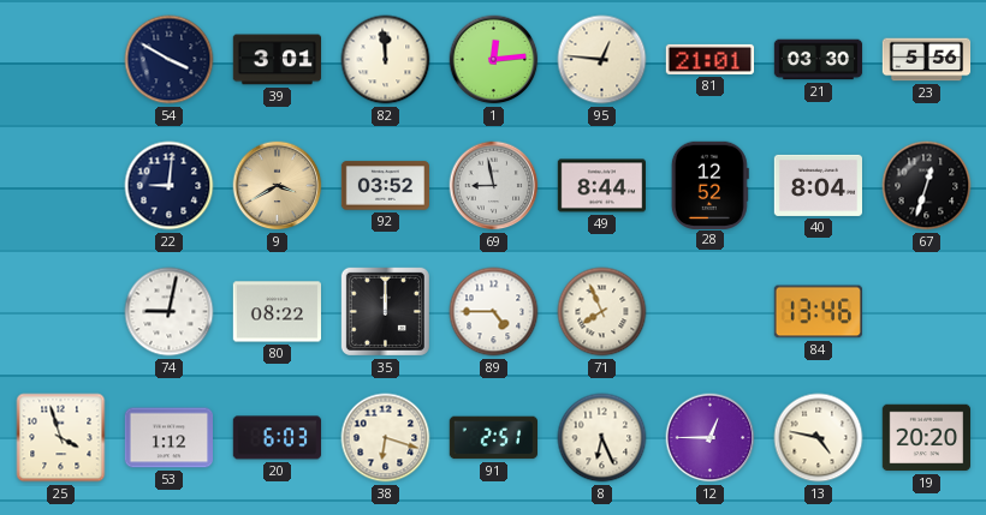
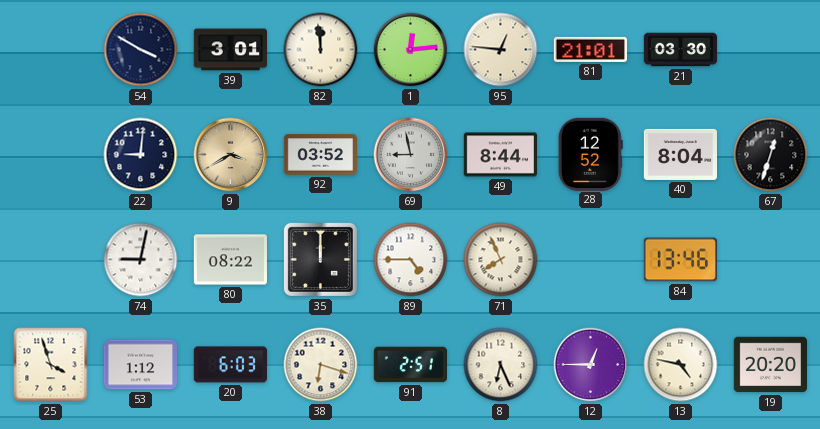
23: 5:56 -> none (927, 60)
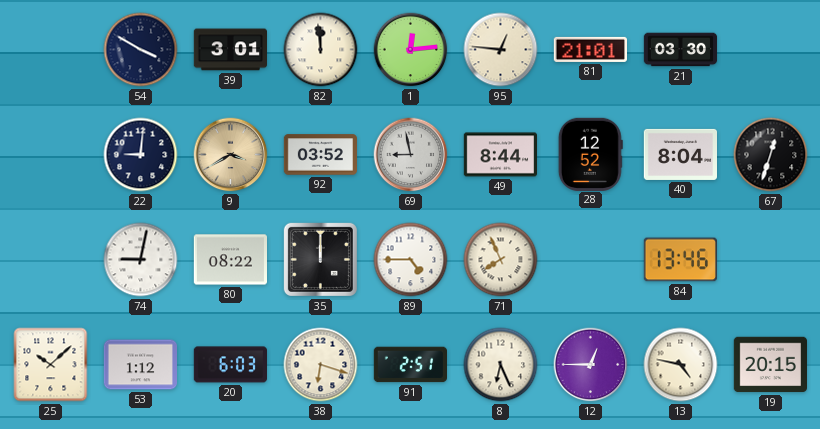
25: 3:57 -> 10:08 (51, 365)
19: 20:20 -> 20:15 (770, 365)
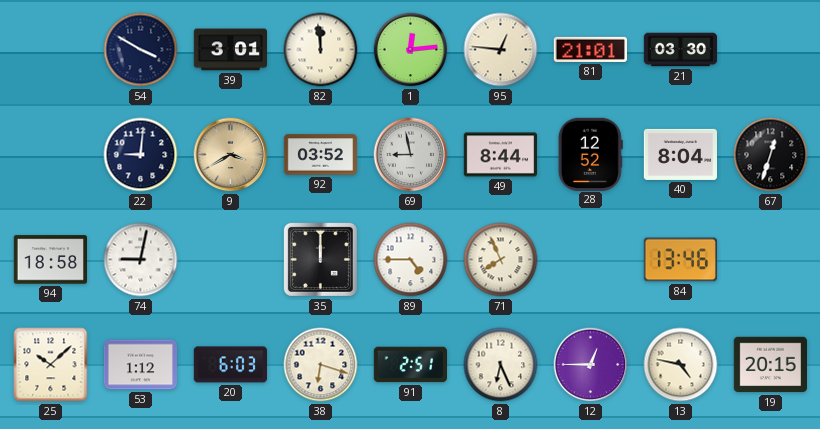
94: none -> 18:58 (50, 260)
80: 08:22 -> none (230, 260)
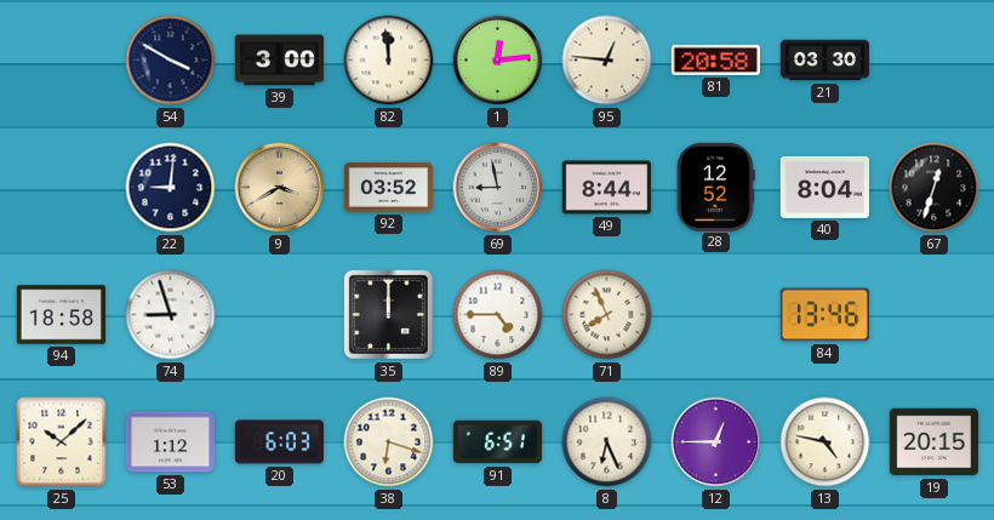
39: 3:01 -> 3:00 (279, 61)
81: 21:01 -> 20:58 (715, 59)
74: 9:02 -> 8:57 (171, 315)
91: 2:51 -> 6:51 (497, 442)
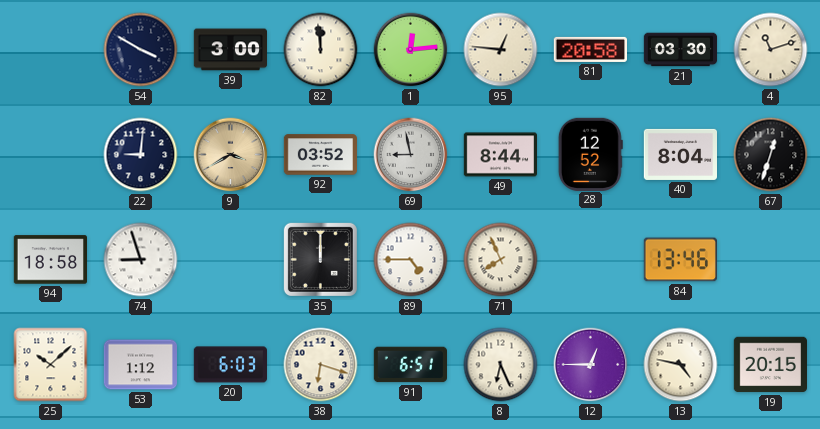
4: none -> 11:12 (771, 50)
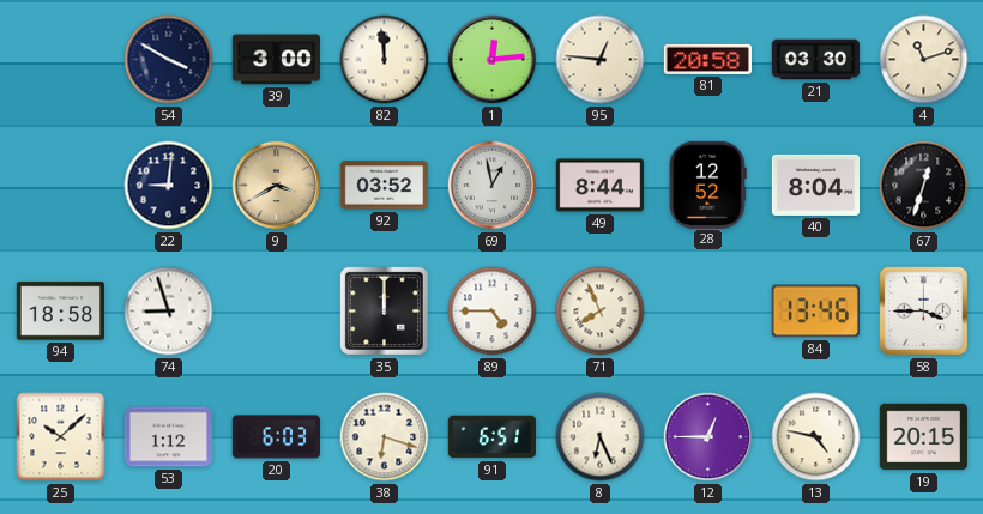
69: 8:58 -> 12:58 (493, 186)
58: none -> 3:45 (923, 310)
